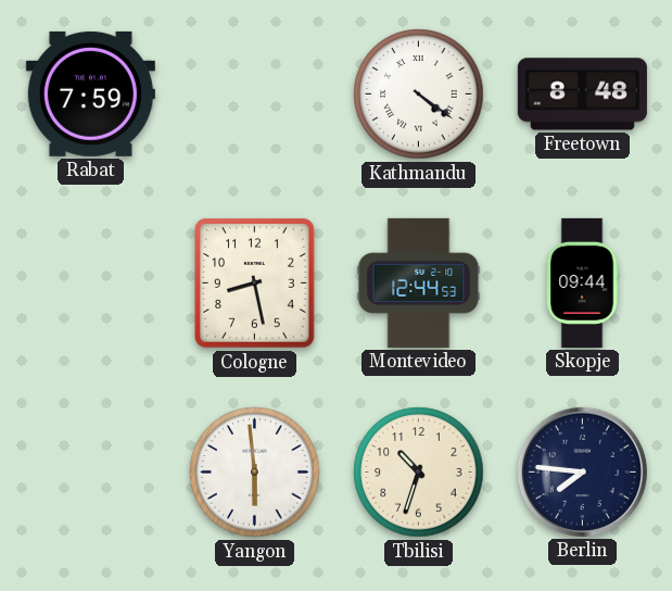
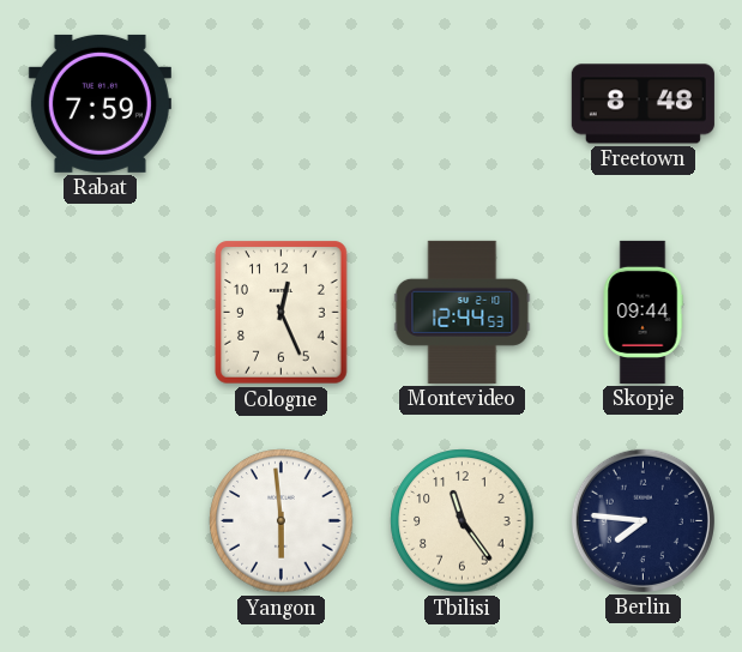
Kathmandu: 4:21 -> none (419, 95)
Cologne: 8:28 -> 12:26 (282, 313)
Tbilisi: 10:33 -> 11:24 (463, 521)
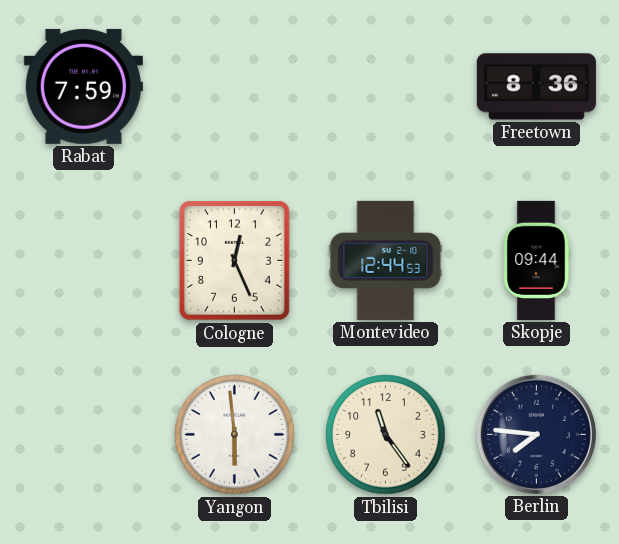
Freetown: 8:48 -> 8:36 (536, 87)
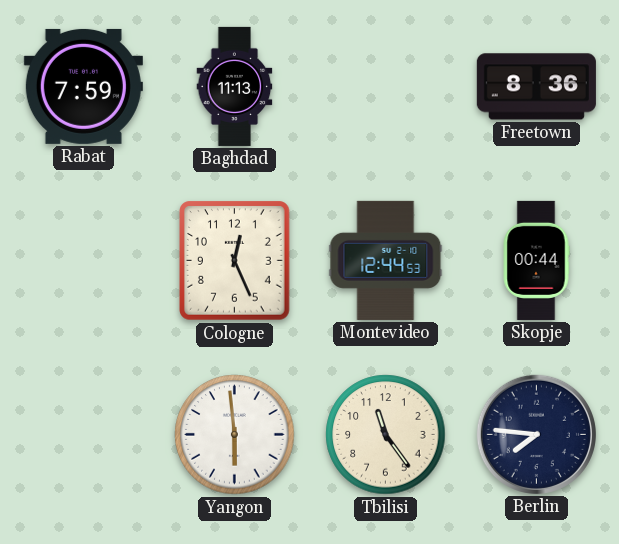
Baghdad: none -> 11:13 (235, 86)
Skopje: 09:44 -> 00:44 (536, 260)
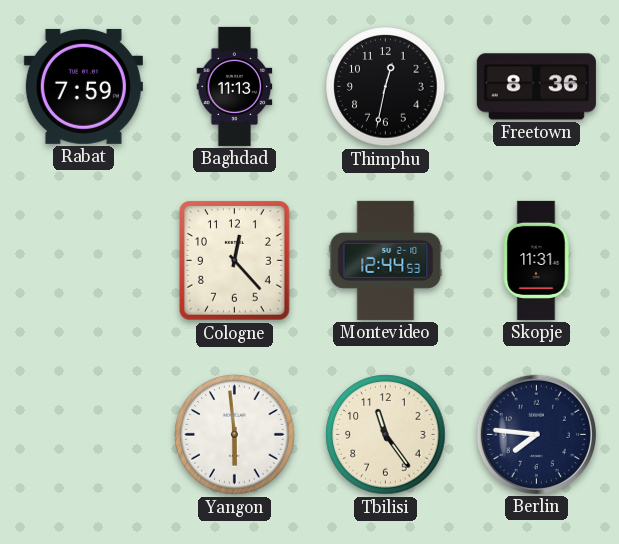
Thimphu: none -> 12:32 (386, 87)
Cologne: 12:26 -> 12:23 (235, 261)
Skopje: 00:44 -> 11:31 (536, 260)
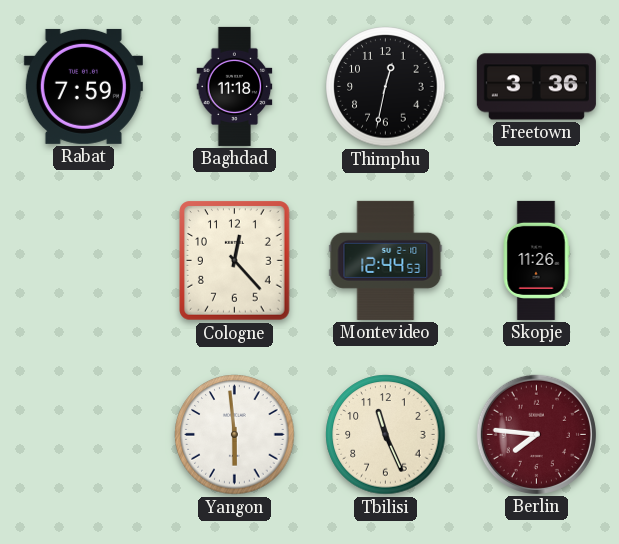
Baghdad: 11:13 -> 11:18 (235, 86)
Freetown: 8:36 -> 3:36 (536, 87)
Skopje: 11:31 -> 11:26 (536, 260)
Tbilisi: 11:24 -> 11:26 (386, 435)
Berlin dial: navy -> burgundy (536, 434)
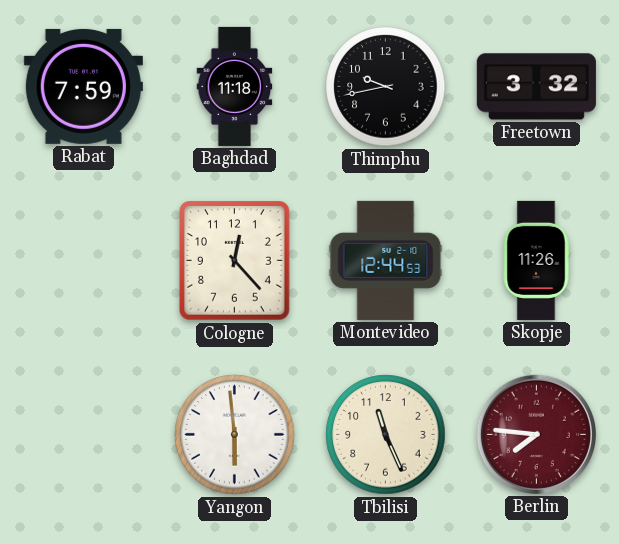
Thimphu: 12:32 -> 9:43 (386, 87)
Freetown: 3:36 -> 3:32 (536, 87)
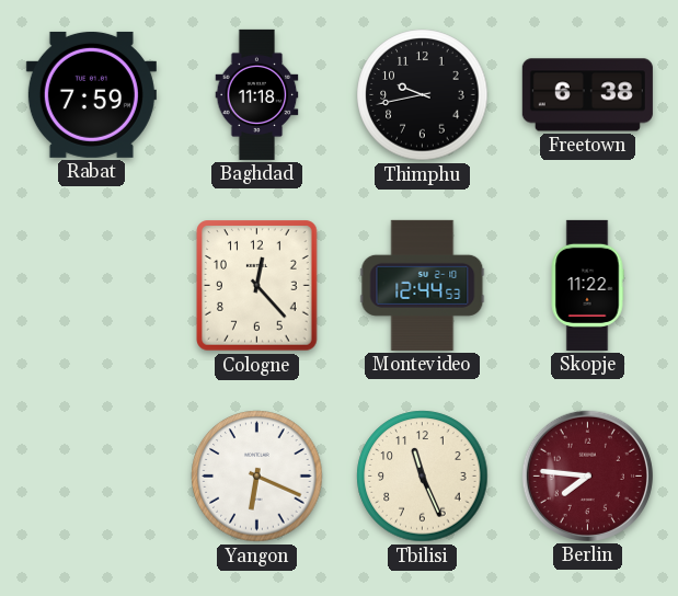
Freetown: 3:32 -> 6:38 (587, 95)
Skopje: 11:26 -> 11:22 (587, 285)
Yangon: 5:59 -> 6:19 (257, 477)
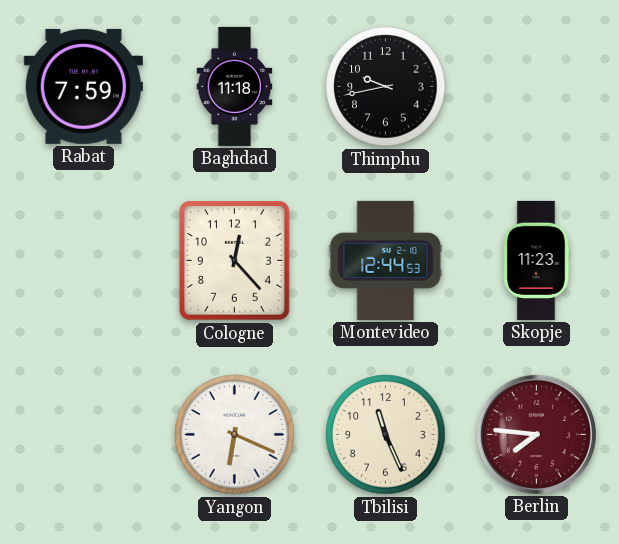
Freetown: 6:38 -> none (587, 95)
Skopje: 11:22 -> 11:23 (536, 260)
